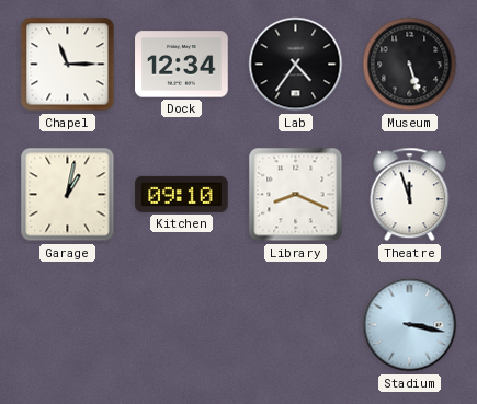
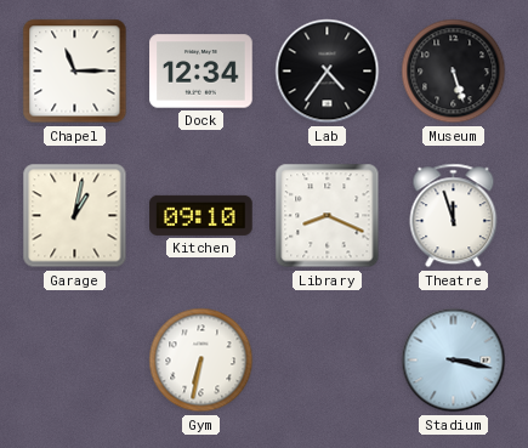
Gym: none -> 6:32 (201, 361)
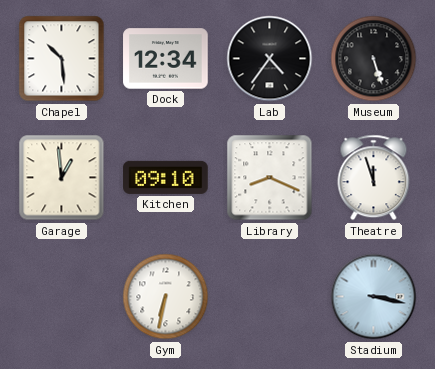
Chapel: 11:15 -> 10:29 (62, 59)
Garage: 1:02 -> 12:59 (62, 178)
